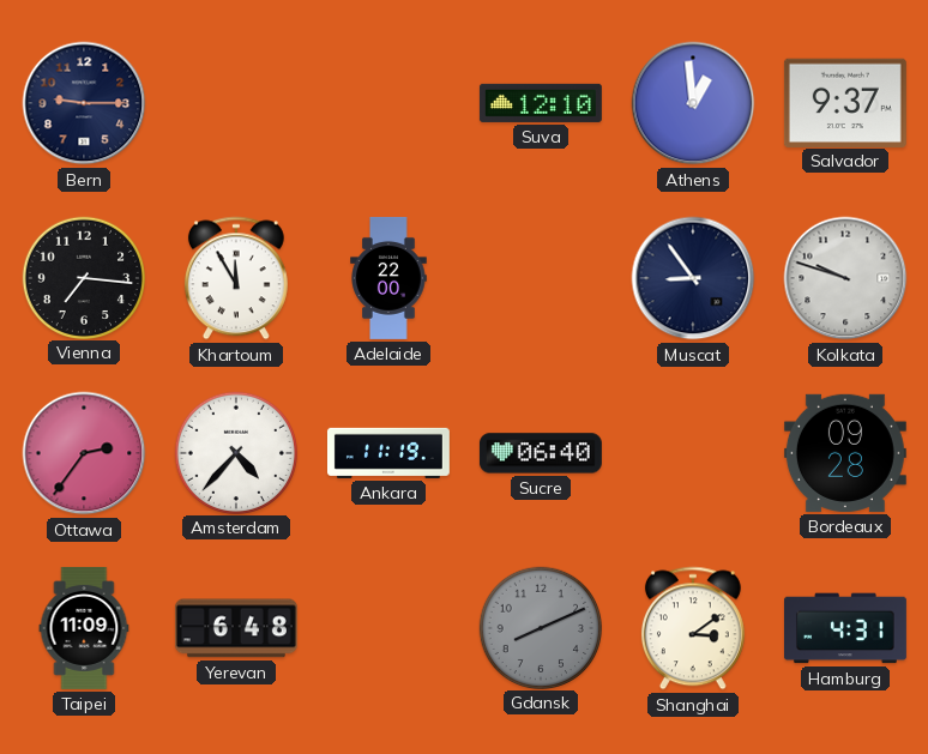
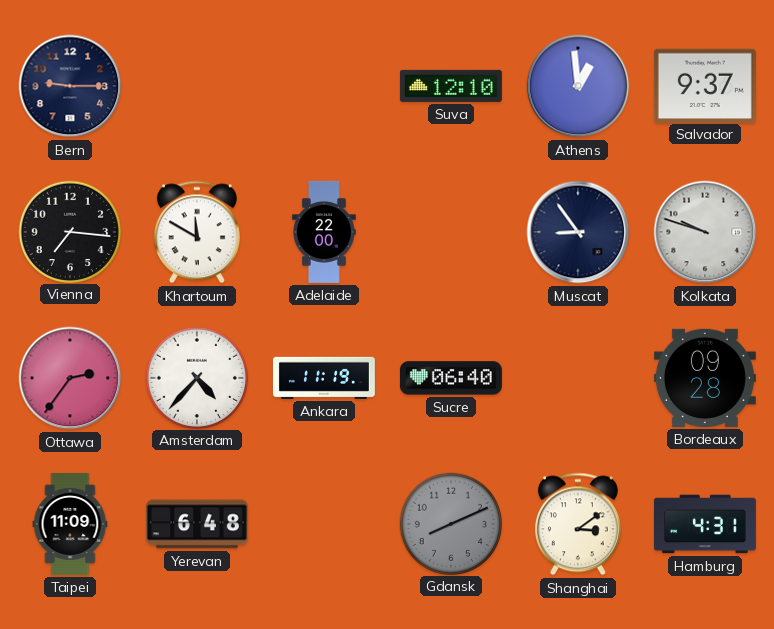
Khartoum: 11:55 -> 11:50 (197, 232)
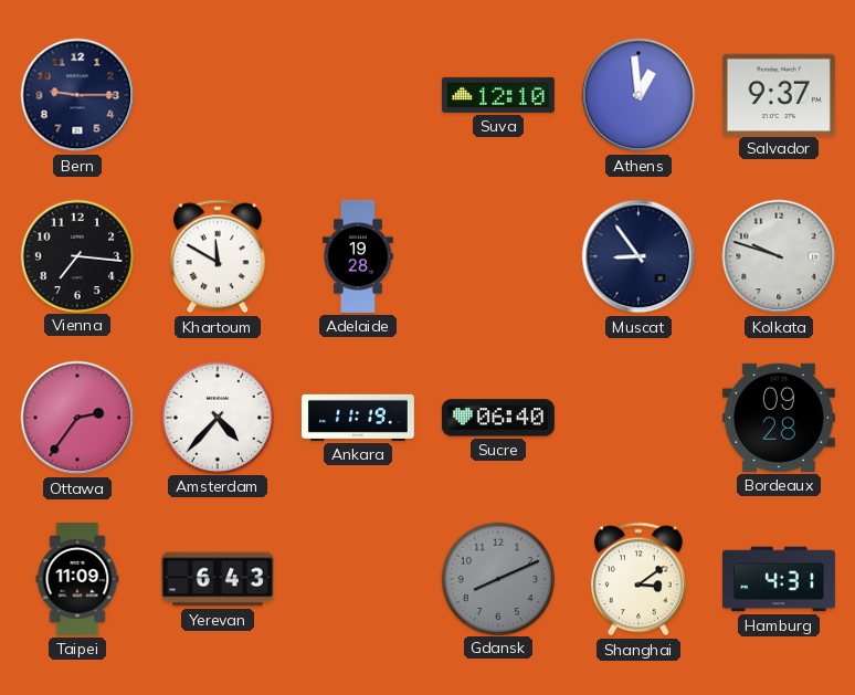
Adelaide: 22:00 -> 19:28 (358, 256)
Yerevan: 6:48 -> 6:43 (218, 579)
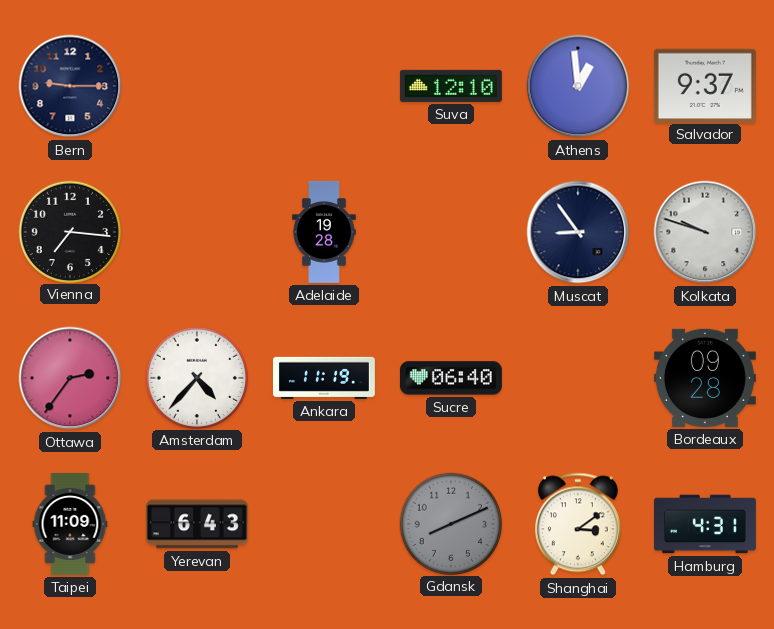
Khartoum: 11:50 -> none (218, 256)
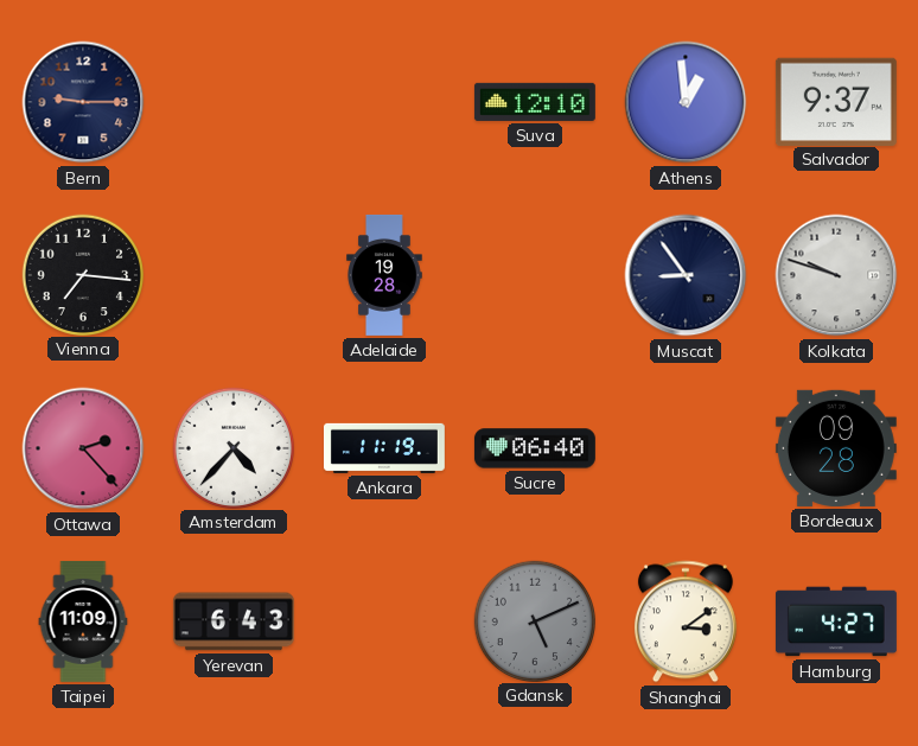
Ottawa: 2:36 -> 2:23 (83, 448)
Gdansk: 8:11 -> 5:11 (534, 620)
Hamburg: 4:31 -> 4:27 (836, 621)
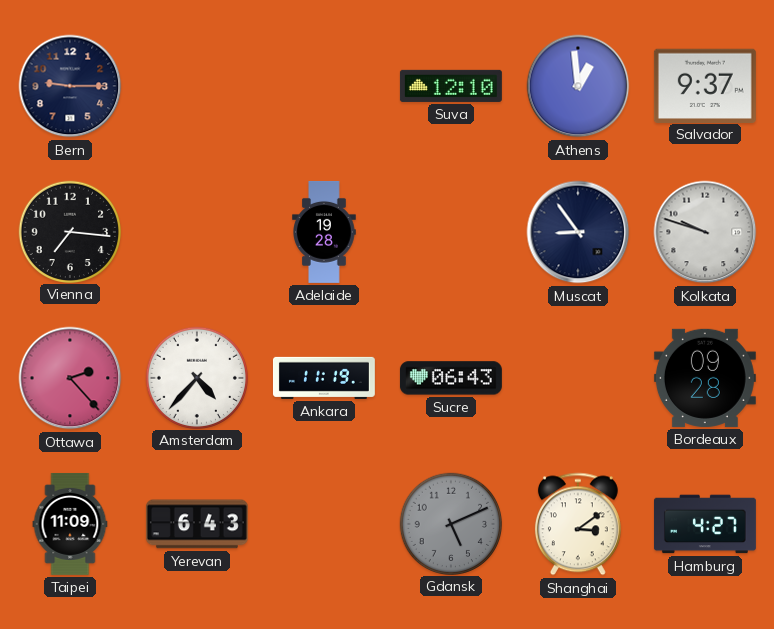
Sucre: 06:40 -> 06:43 (451, 378)
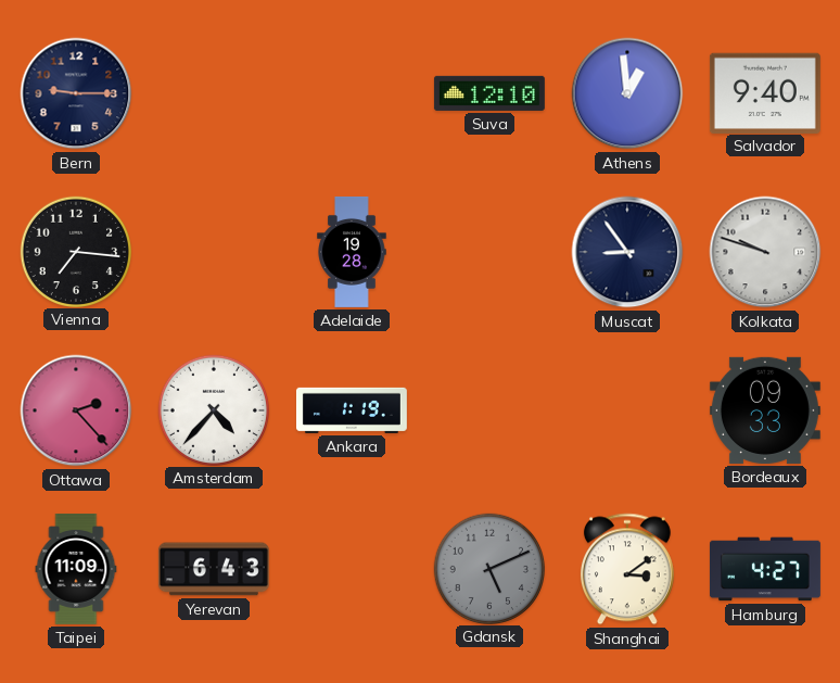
Salvador: 9:37 -> 9:40 (765, 92)
Ankara: 11:19 -> 1:19 (352, 410)
Sucre: 06:43 -> none (451, 378)
Bordeaux: 09:28 -> 09:33 (765, 410)
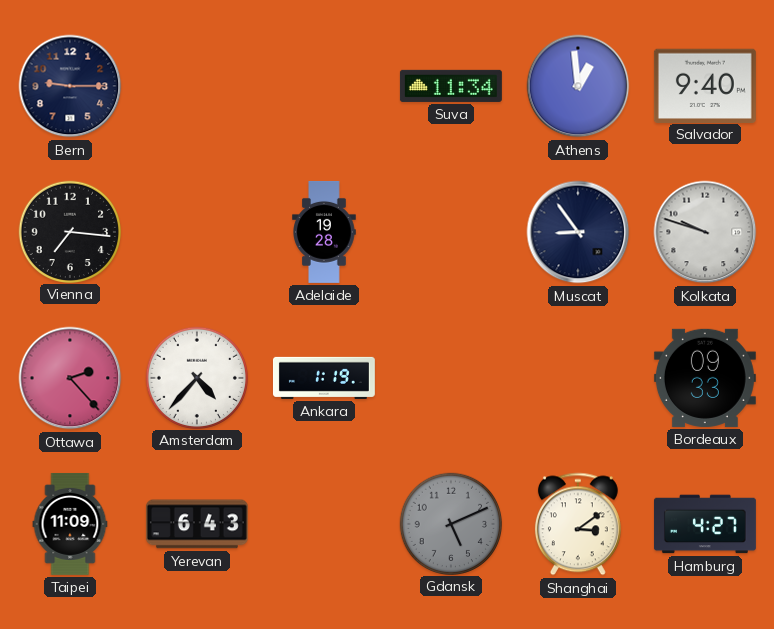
Suva: 12:10 -> 11:34 (451, 86)
